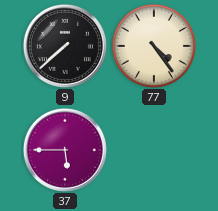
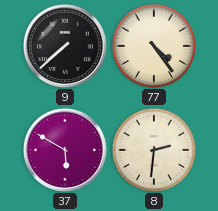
37: 5:45 -> 5:50 (65, 150)
8: none -> 2:31 (154, 150)
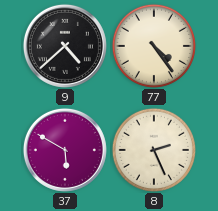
9: 7:38 -> 4:38 (65, 46)
8: 2:31 -> 2:26 (154, 150)
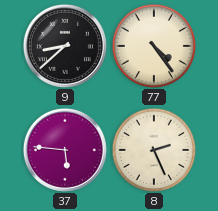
9: 4:38 -> 8:38 (65, 46)
37: 5:50 -> 5:46 (65, 150)
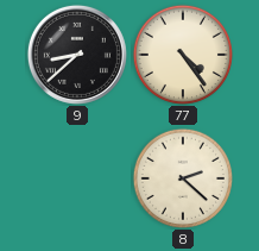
37: 5:46 -> none (65, 150)
8: 2:26 -> 2:22 (183, 178)
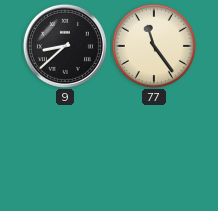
77: 4:24 -> 11:24 (154, 46)
8: 2:22 -> none (183, 178)
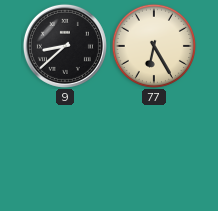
77: 11:24 -> 6:25 (154, 46)
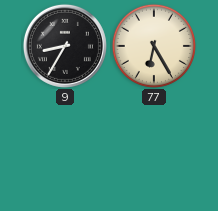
9: 8:38 -> 8:35 (65, 46)
